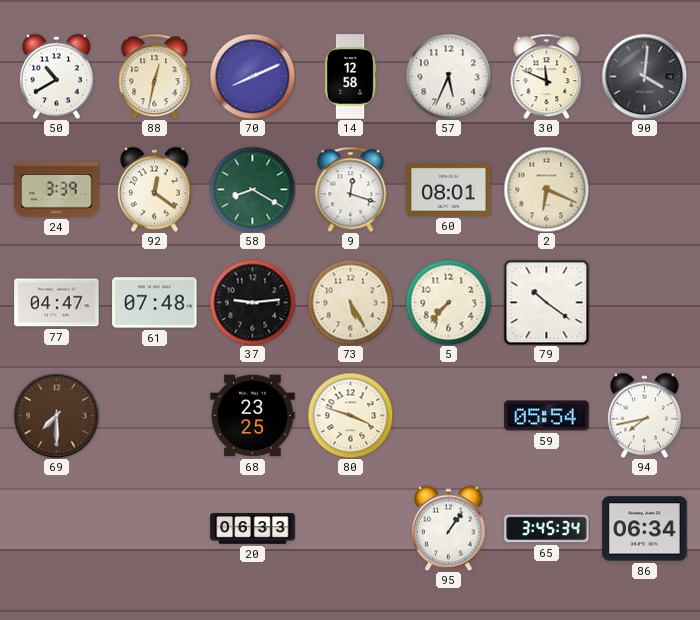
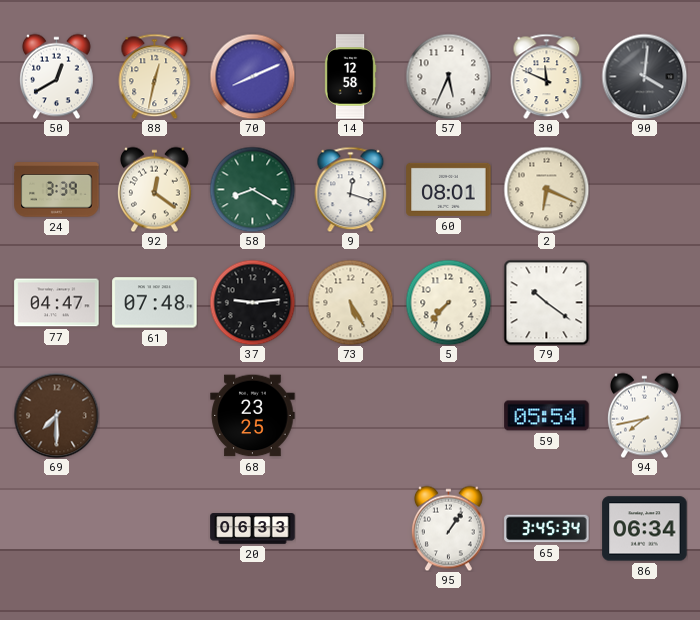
50: 10:40 -> 12:40 (56, 76)
80: 3:48 -> none (350, 415)
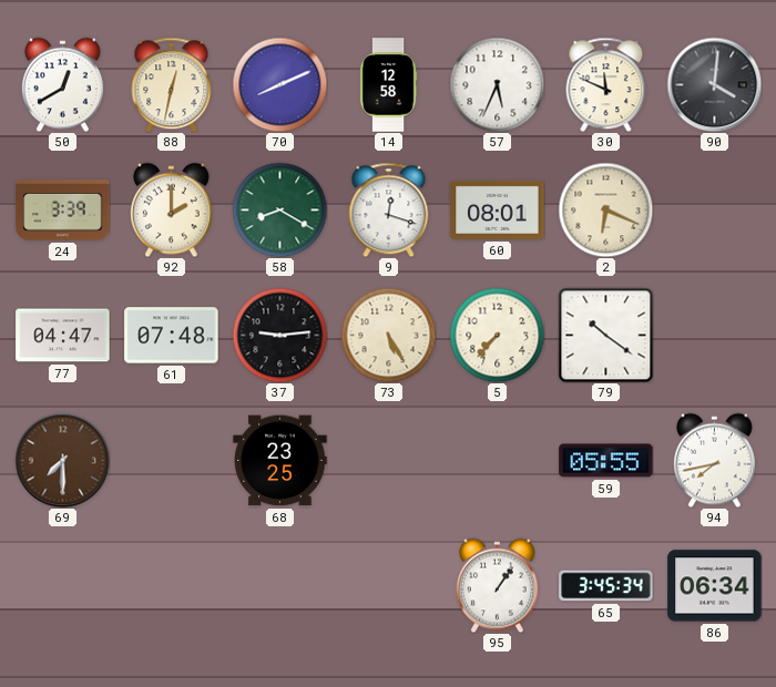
92: 12:21 -> 2:00 (171, 209)
59: 05:54 -> 05:55 (606, 461)
20: 06:33 -> none (253, 529)
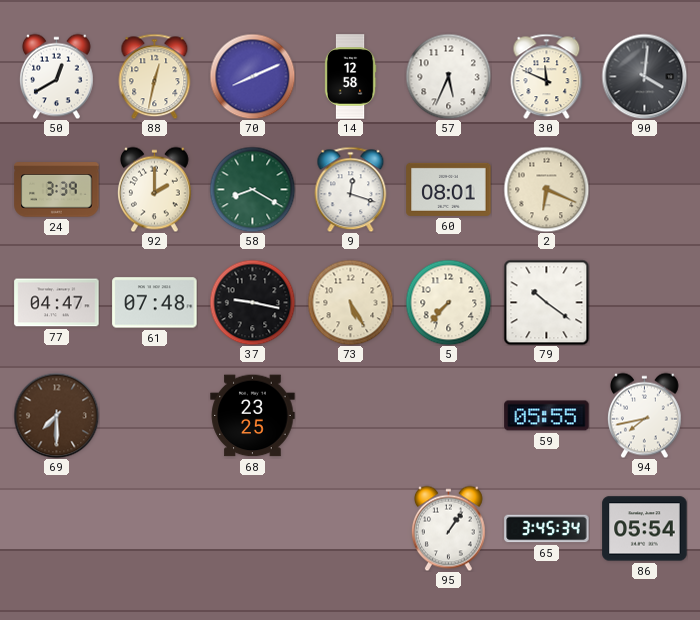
37: 9:14 -> 9:17 (252, 302)
86: 06:34 -> 05:54 (645, 529)
